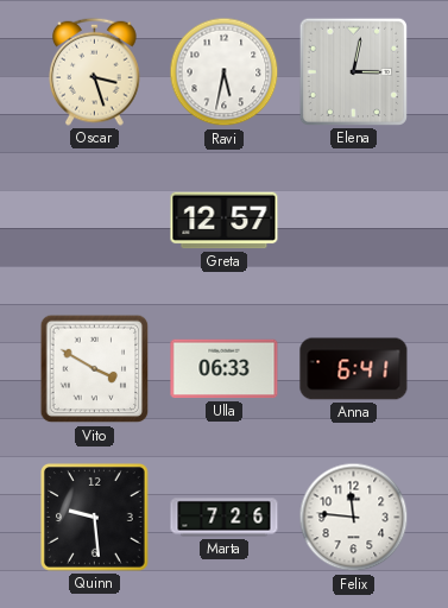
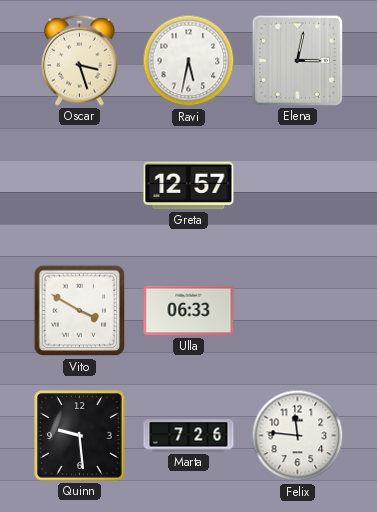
Anna: 6:41 -> none (354, 369)
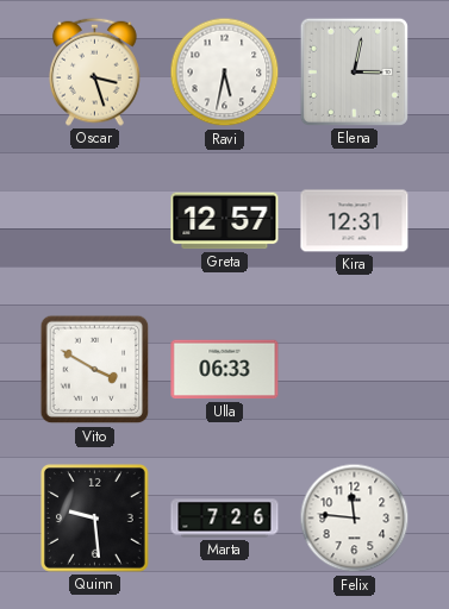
Kira: none -> 12:31 (355, 221)
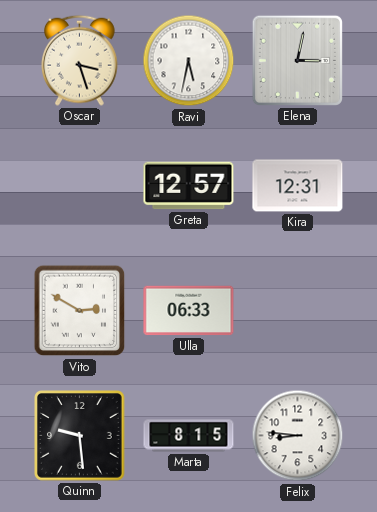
Vito: 3:50 -> 2:50 (80, 311)
Marta: 7:26 -> 8:15 (189, 436)
Felix: 11:46 -> 8:46 (298, 436)
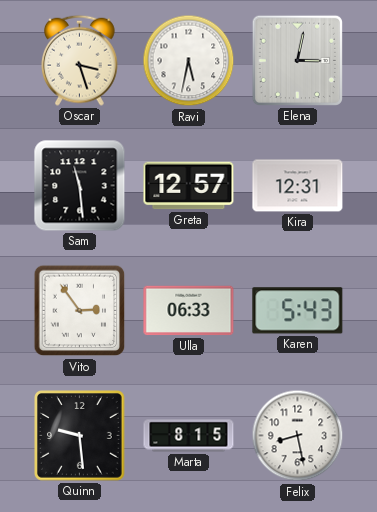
Sam: none -> 11:29 (80, 186)
Vito: 2:50 -> 2:54 (80, 311)
Karen: none -> 5:43 (298, 311)
Felix: 8:46 -> 8:28 (298, 436)
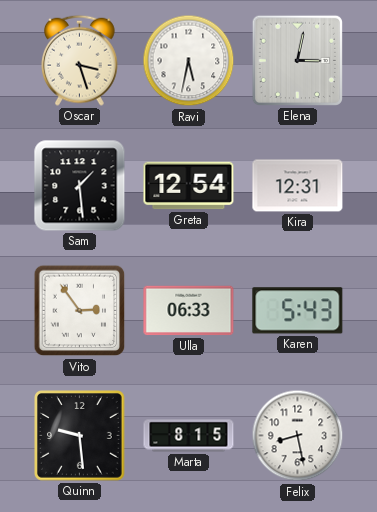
Sam: 11:29 -> 1:29 (80, 186)
Greta: 12:57 -> 12:54 (189, 186)
